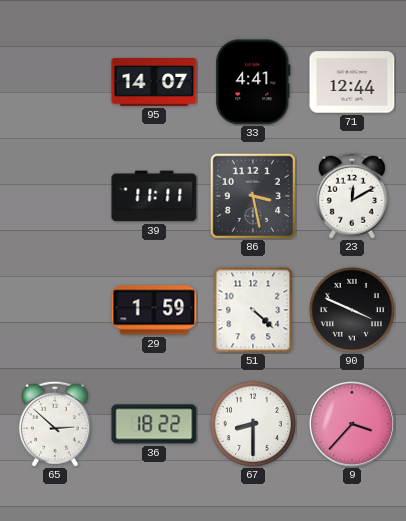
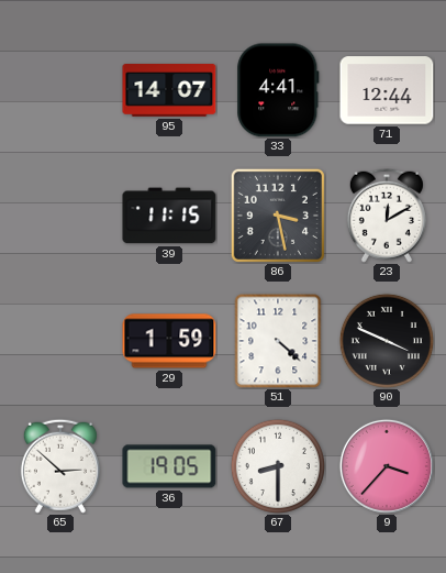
39: 11:11 -> 11:15 (169, 216)
36: 18:22 -> 19:05 (169, 466)
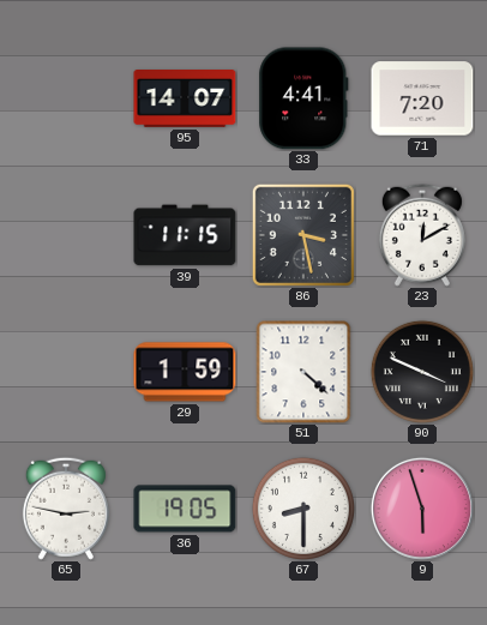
71: 12:44 -> 7:20 (422, 98)
65: 2:52 -> 2:47 (66, 509)
9: 3:37 -> 5:57 (422, 509)
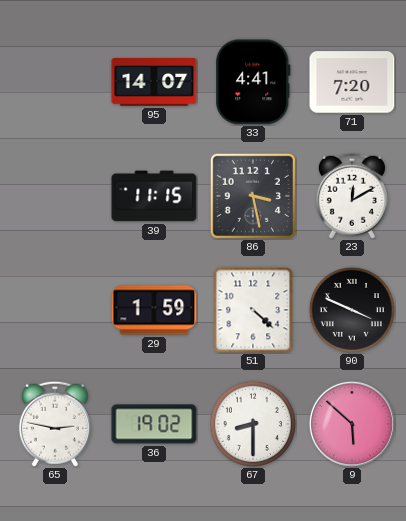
36: 19:05 -> 19:02 (154, 424)
9: 5:57 -> 5:52 (352, 424)
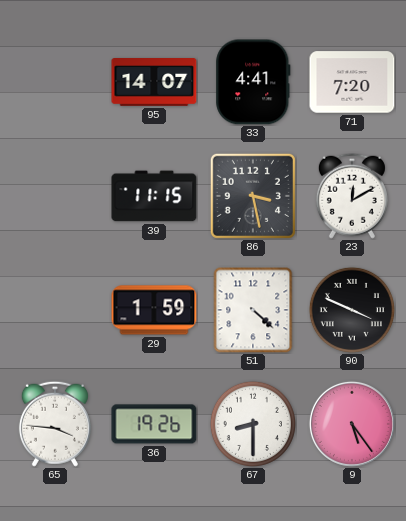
65: 2:47 -> 3:46 (55, 424)
36: 19:02 -> 19:26 (154, 424)
9: 5:52 -> 5:24 (352, 424)
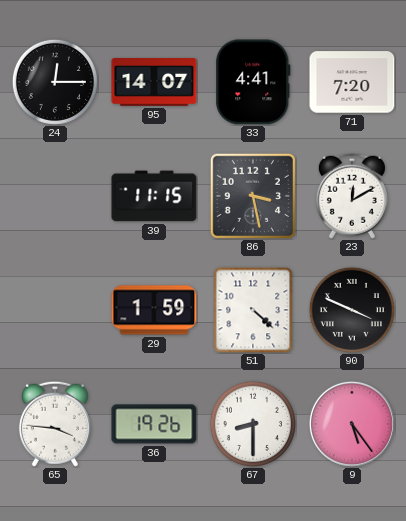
24: none -> 12:15 (55, 82)
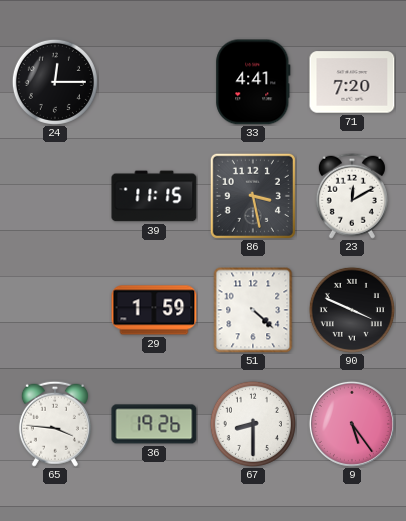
95: 14:07 -> none (154, 83)
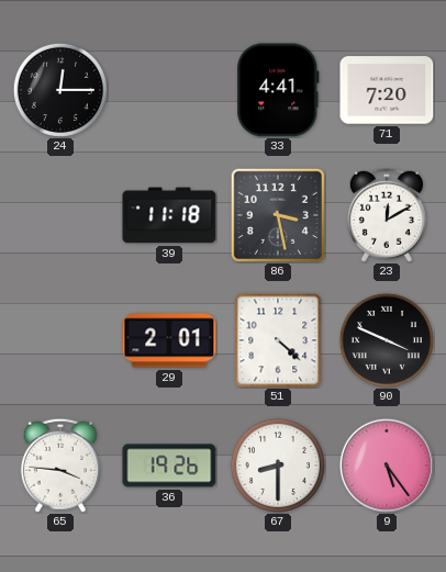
39: 11:15 -> 11:18 (169, 215)
29: 1:59 -> 2:01 (169, 340)
